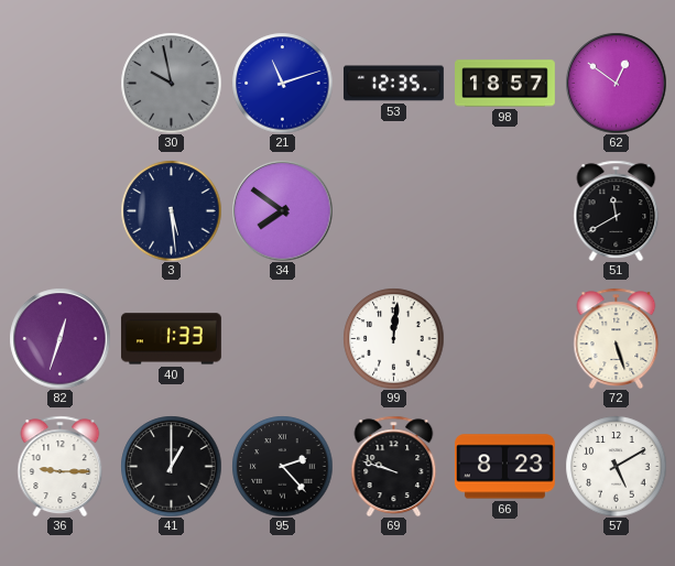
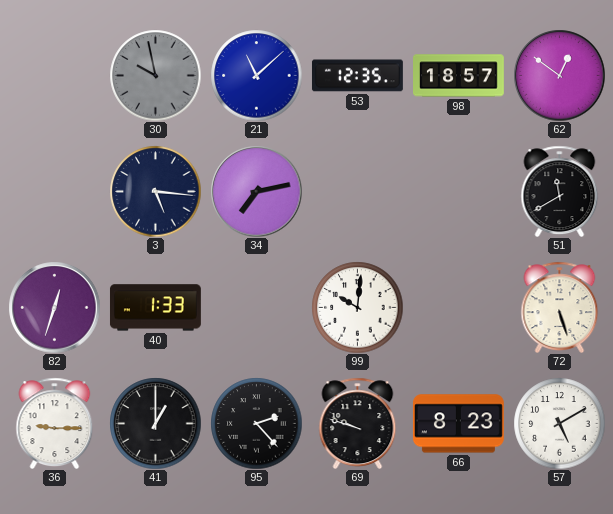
21: 11:12 -> 11:08 (256, 75)
3: 5:29 -> 5:16 (155, 191)
34: 7:51 -> 7:13 (256, 191)
99: 12:01 -> 10:01 (357, 307)
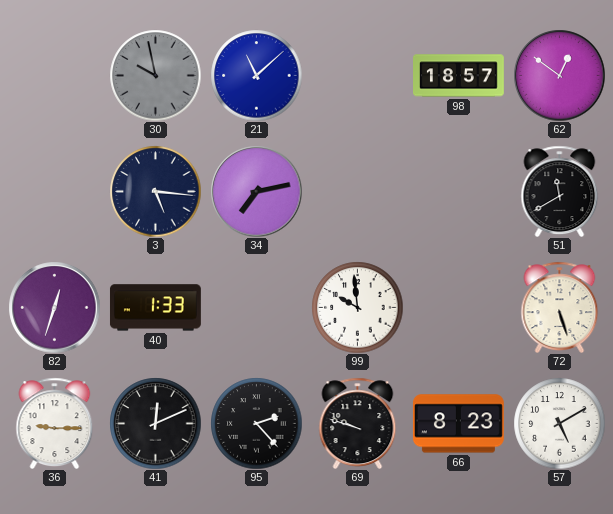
53: 12:35 -> none (357, 76)
99: 10:01 -> 9:59 (357, 307)
41: 1:00 -> 12:11 (155, 423)
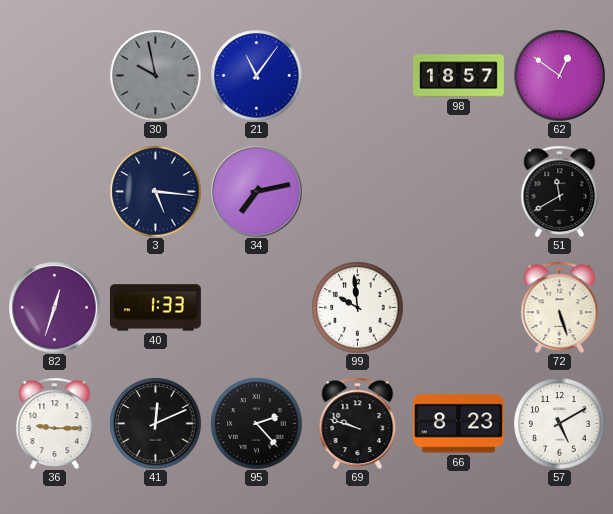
21: 11:08 -> 11:06 (256, 75)
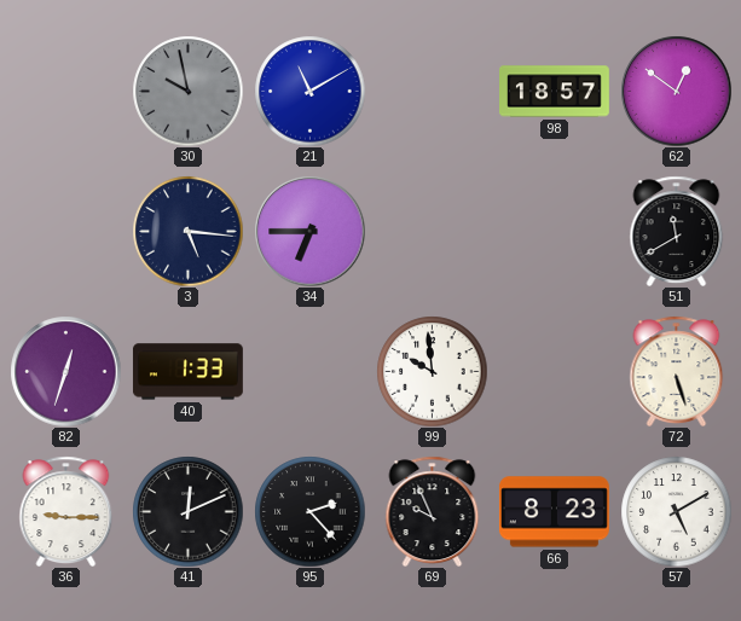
21: 11:06 -> 11:10 (309, 91)
34: 7:13 -> 6:45 (309, 231)
69: 9:48 -> 9:56 (433, 511)
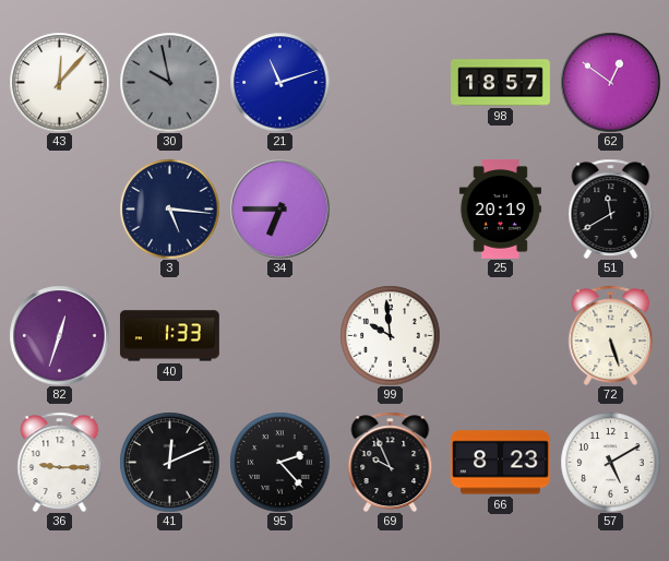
43: none -> 12:07 (59, 82)
21: 11:10 -> 11:12 (279, 82)
25: none -> 20:19 (500, 208)
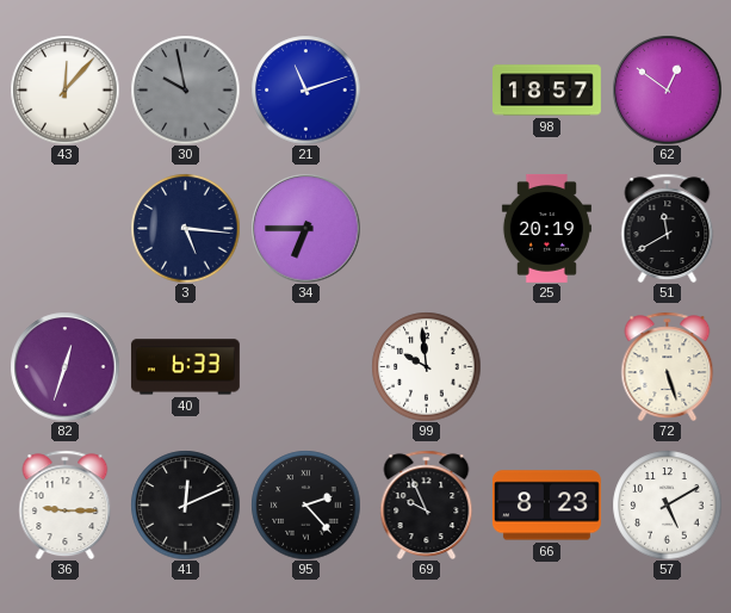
40: 1:33 -> 6:33 (185, 367)
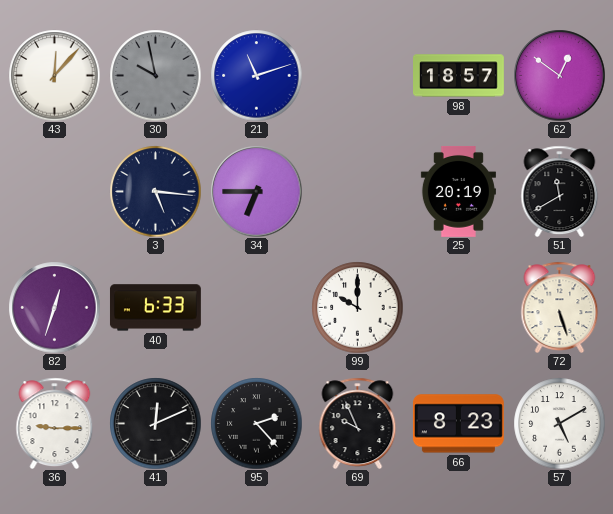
99: 9:59 -> 10:00 (357, 307)
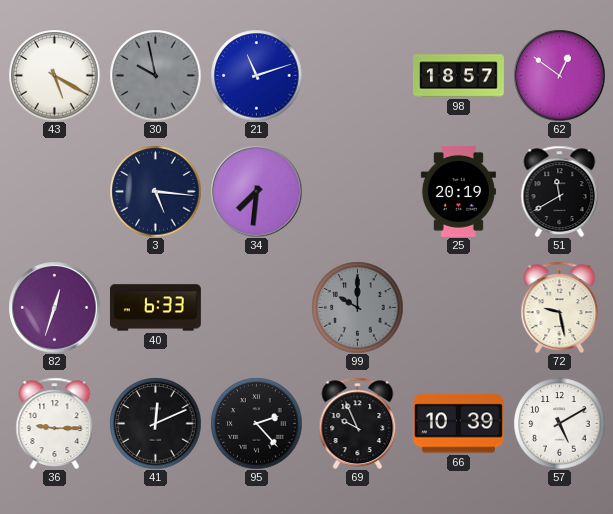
43: 12:07 -> 5:20 (54, 75)
34: 6:45 -> 7:31 (256, 191)
99 dial: white -> grey (357, 307)
72: 5:27 -> 9:28 (560, 307)
66: 8:23 -> 10:39 (458, 424)
